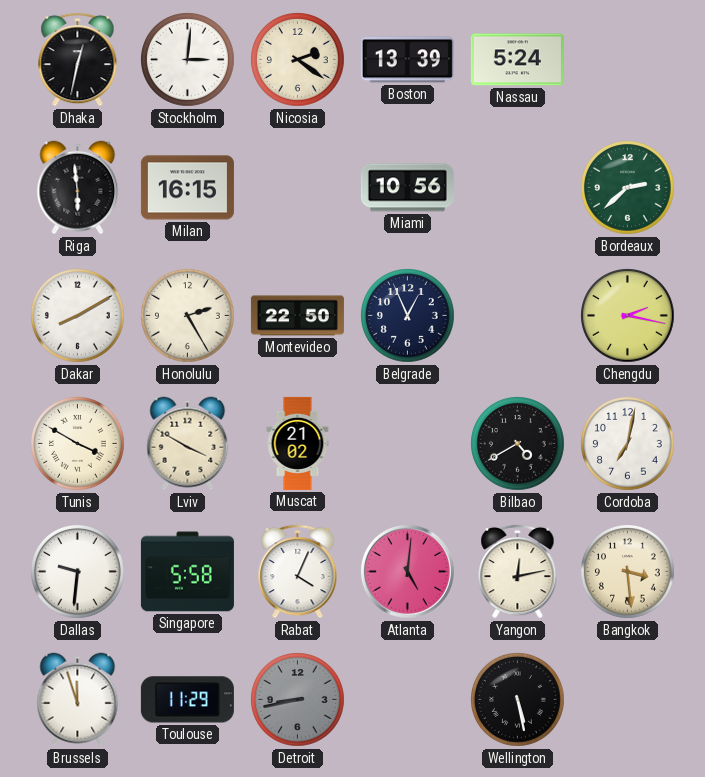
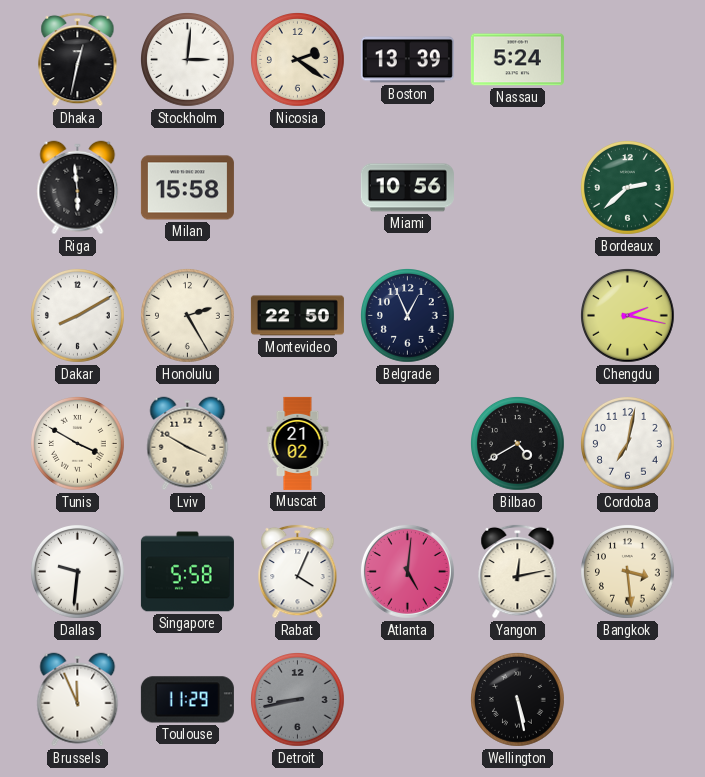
Milan: 16:15 -> 15:58 (187, 188)
Brussels: 11:57 -> 11:56 (78, 700)
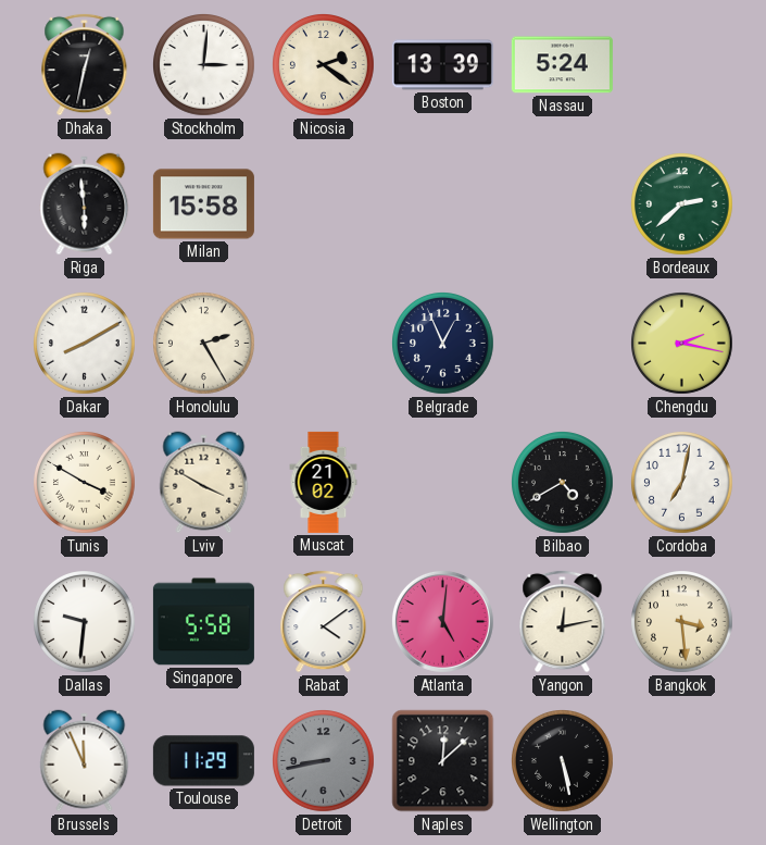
Miami: 10:56 -> none (407, 188)
Montevideo: 22:50 -> none (297, 316)
Rabat: 4:04 -> 4:09 (324, 621)
Naples: none -> 12:08 (443, 761)
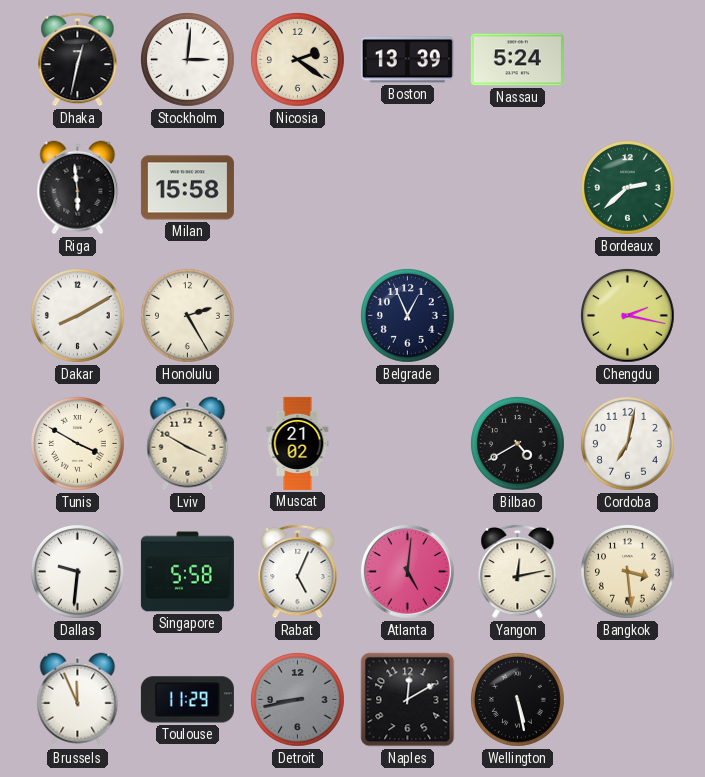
Rabat: 4:09 -> 5:04 (298, 571)
Naples: 12:08 -> 12:10 (408, 700)
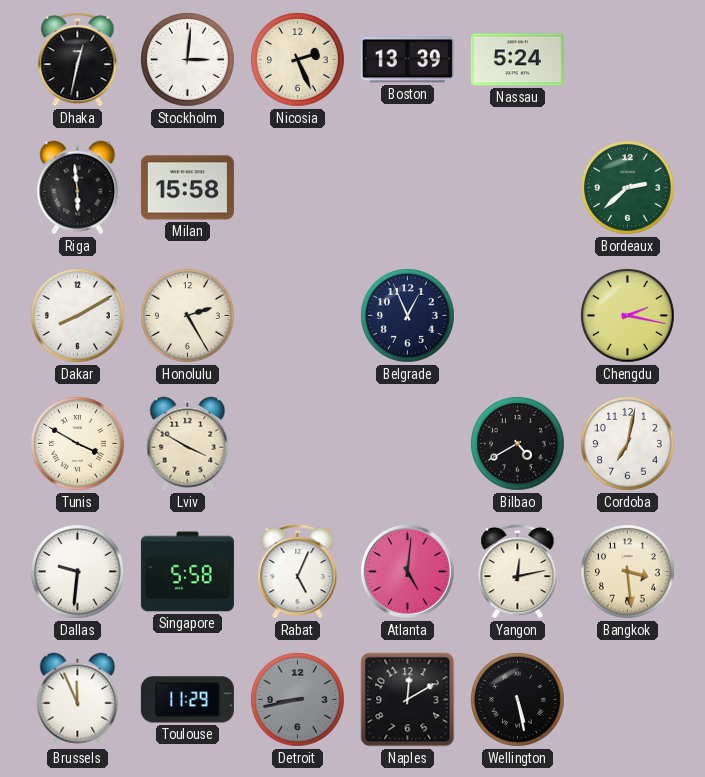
Nicosia: 2:21 -> 2:26 (298, 60)
Muscat: 21:02 -> none (298, 443)
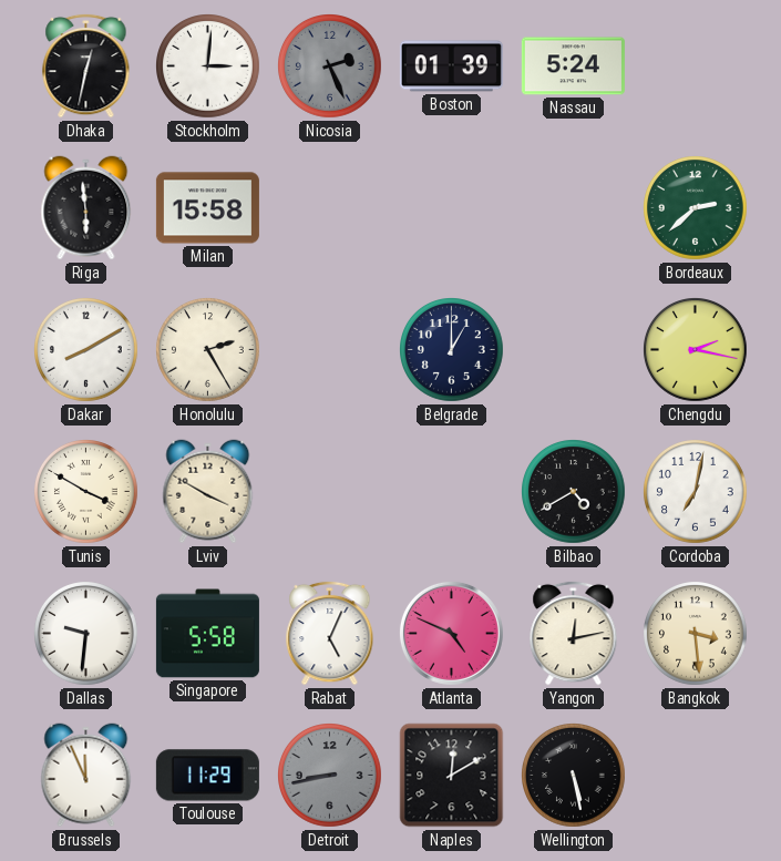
Nicosia dial: cream -> grey (330, 66)
Boston: 13:39 -> 01:39 (451, 66)
Belgrade: 12:56 -> 1:00 (452, 350)
Atlanta: 5:01 -> 4:49 (451, 633)
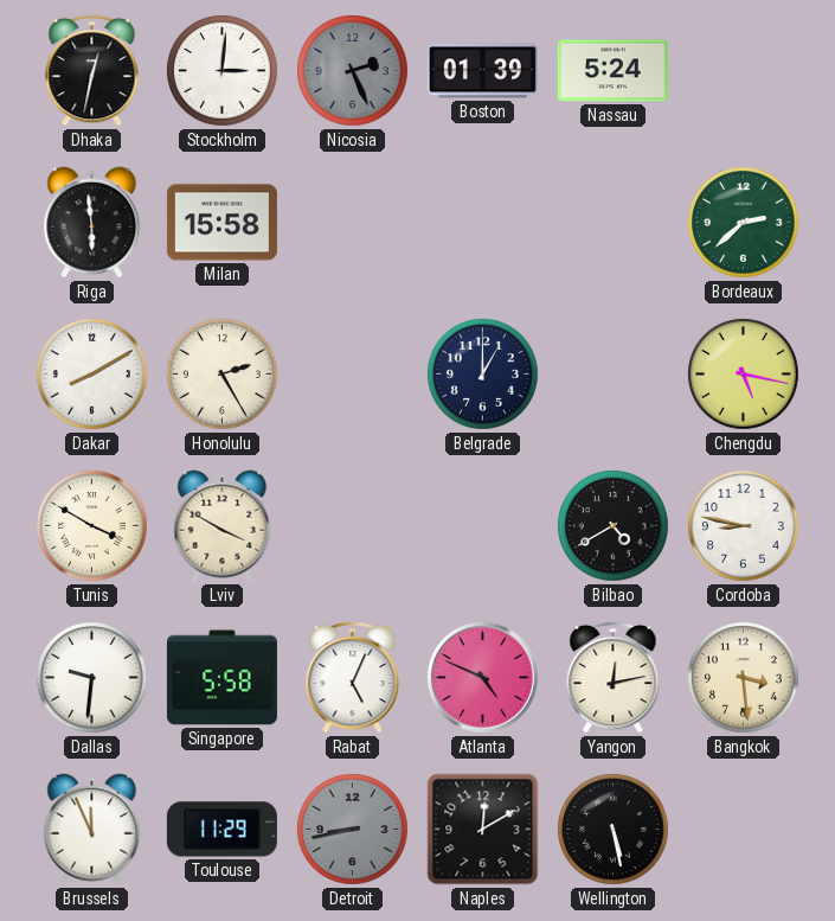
Chengdu: 2:17 -> 5:17 (744, 375)
Cordoba: 7:02 -> 8:47 (744, 526)
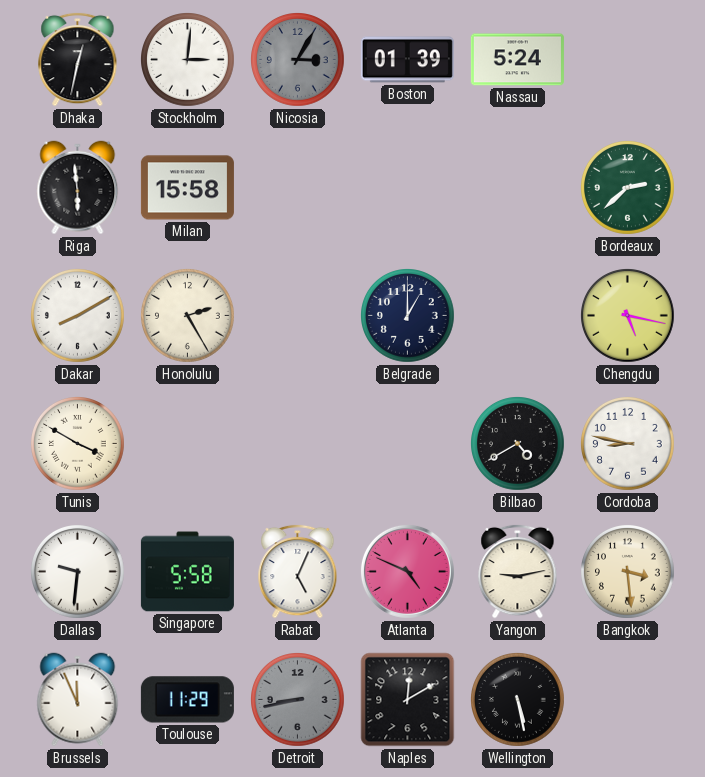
Nicosia: 2:26 -> 3:05 (298, 60)
Lviv: 3:50 -> none (223, 526)
Yangon: 12:13 -> 9:13 (518, 571)
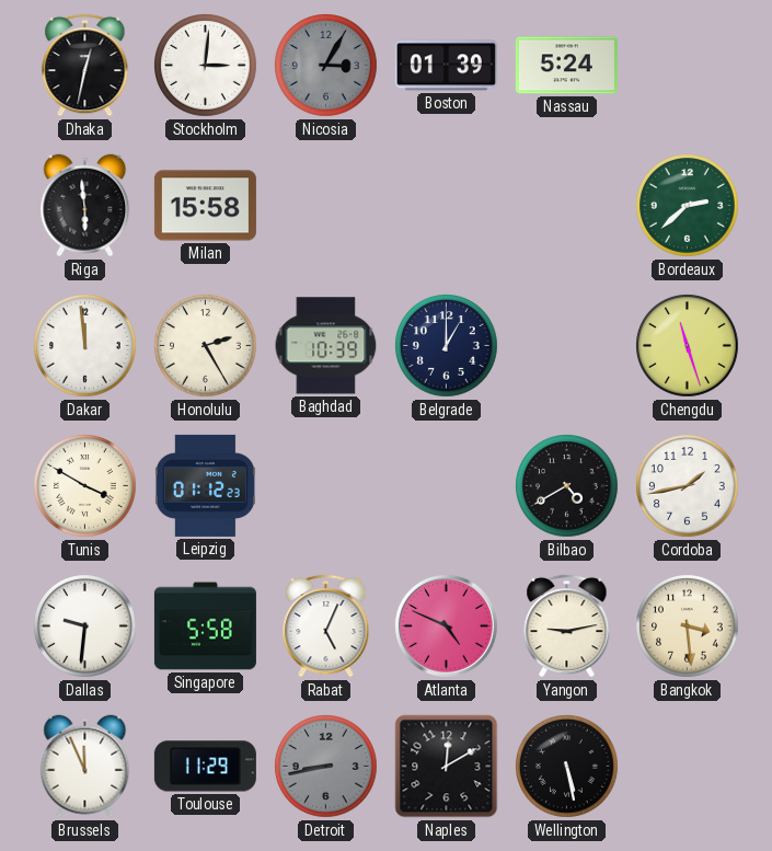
Dakar: 8:10 -> 11:59 (85, 346)
Baghdad: none -> 10:39 (326, 346)
Chengdu: 5:17 -> 11:27 (688, 346)
Leipzig: none -> 01:12 (205, 485)
Cordoba: 8:47 -> 1:43 (688, 486)
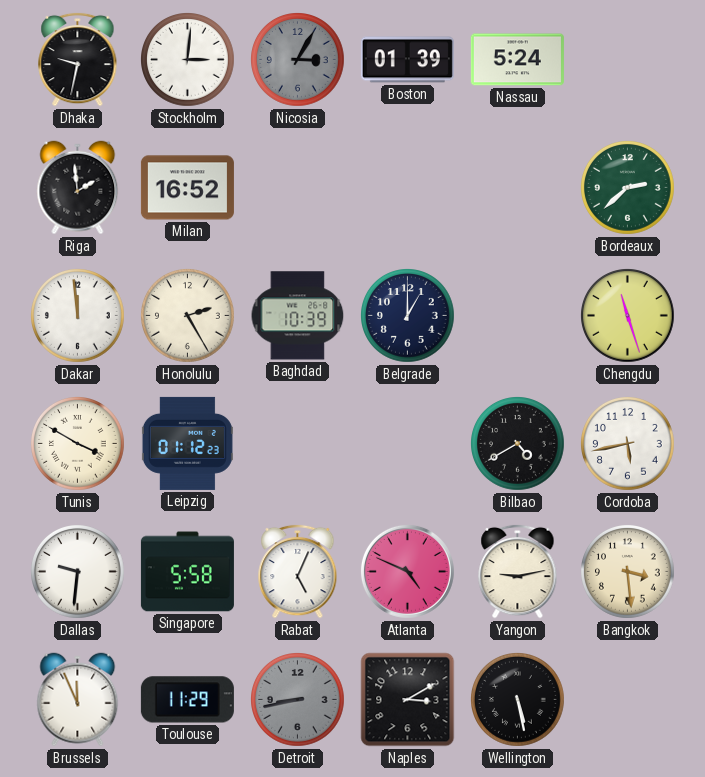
Dhaka: 12:32 -> 9:32 (78, 59)
Riga: 5:59 -> 1:59 (78, 188)
Milan: 15:58 -> 16:52 (187, 188)
Cordoba: 1:43 -> 5:43 (628, 444)
Naples: 12:10 -> 3:10 (408, 700)
